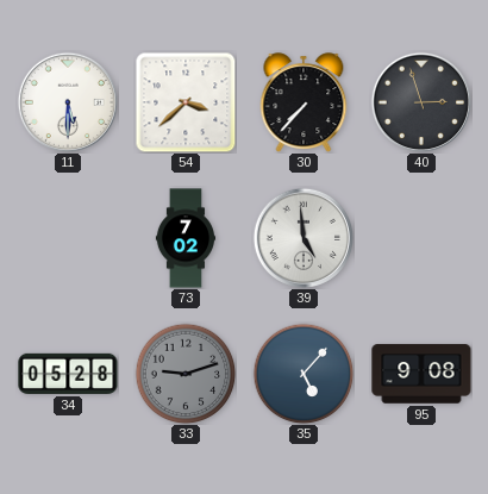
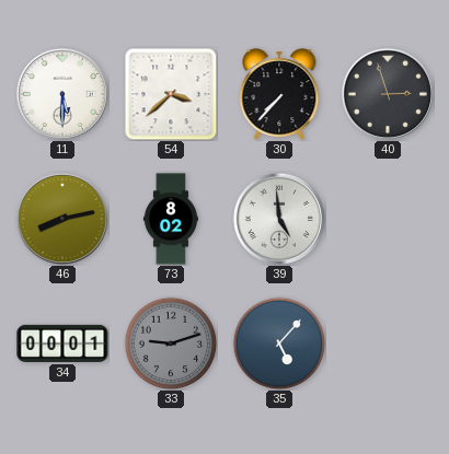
46: none -> 8:13 (61, 218)
73: 7:02 -> 8:02 (170, 219)
34: 05:28 -> 00:01 (62, 344)
95: 9:08 -> none (421, 374)
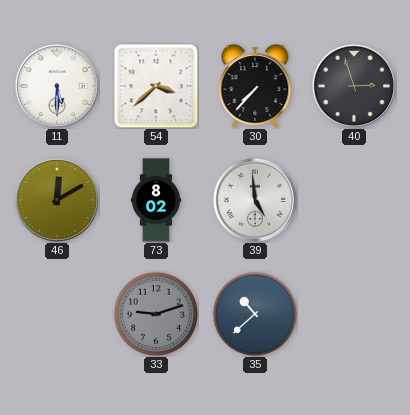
46: 8:13 -> 12:10 (56, 199)
34: 00:01 -> none (62, 344)
35: 5:07 -> 10:38 (255, 314)
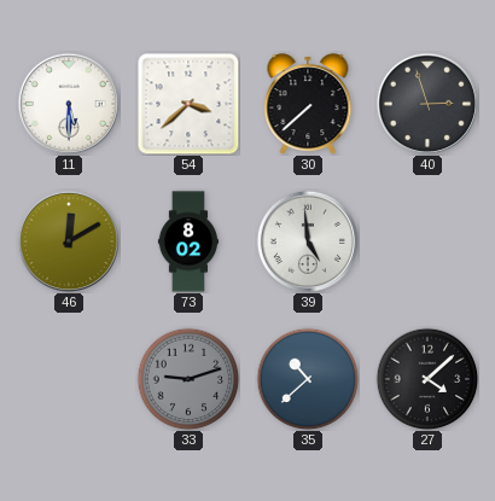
30: 7:37 -> 7:38 (308, 104)
27: none -> 4:08 (427, 379)
